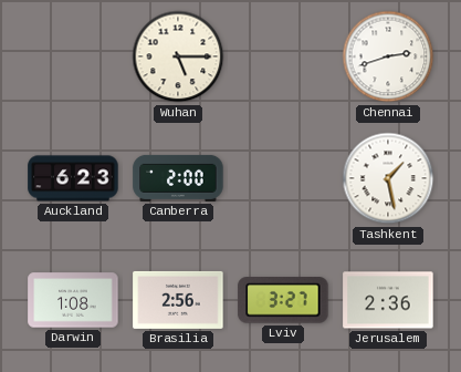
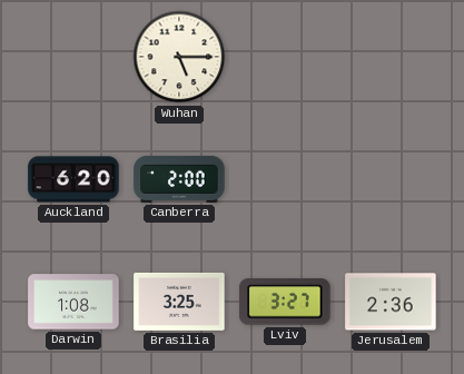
Chennai: 2:42 -> none (388, 56)
Auckland: 6:23 -> 6:20 (73, 179)
Tashkent: 1:28 -> none (388, 178)
Brasilia: 2:56 -> 3:25 (179, 302)
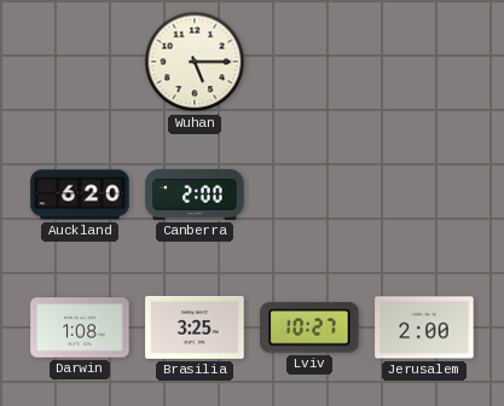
Lviv: 3:27 -> 10:27 (309, 327)
Jerusalem: 2:36 -> 2:00 (424, 327)
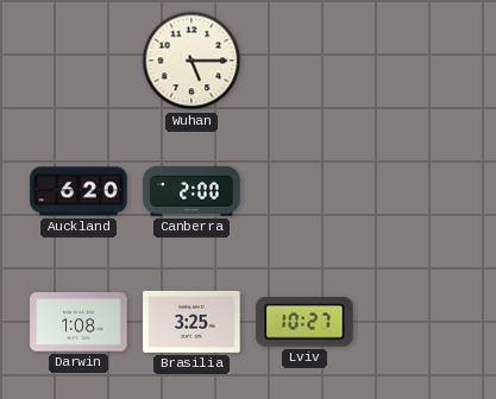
Jerusalem: 2:00 -> none (424, 327)
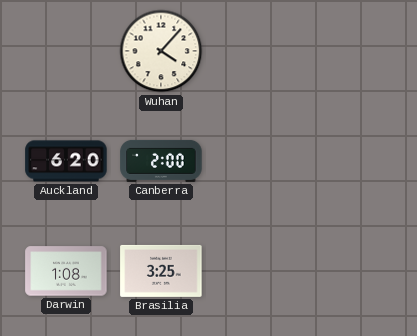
Wuhan: 5:15 -> 4:07 (161, 51)
Lviv: 10:27 -> none (304, 322)
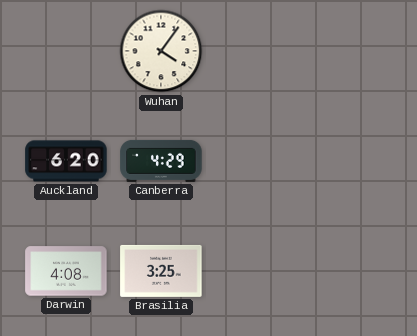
Wuhan: 4:07 -> 4:06 (161, 51)
Canberra: 2:00 -> 4:29 (161, 161)
Darwin: 1:08 -> 4:08 (66, 271)
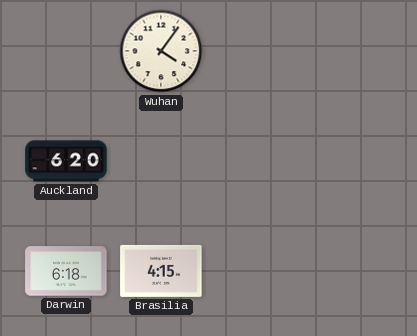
Canberra: 4:29 -> none (161, 161)
Darwin: 4:08 -> 6:18 (66, 271)
Brasilia: 3:25 -> 4:15 (161, 271)
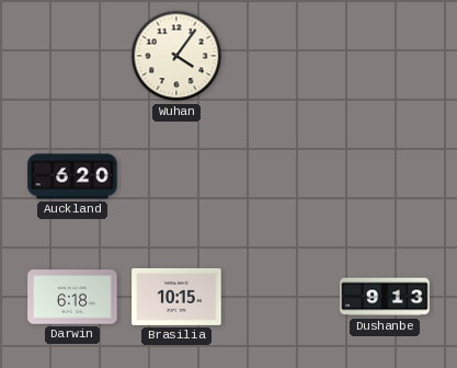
Brasilia: 4:15 -> 10:15 (176, 297)
Dushanbe: none -> 9:13 (385, 297)
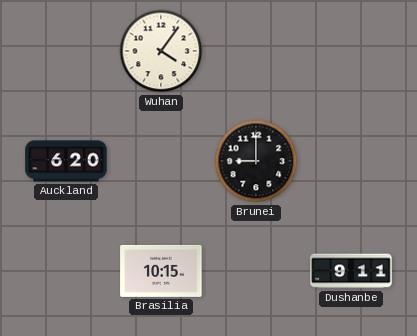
Brunei: none -> 9:00 (256, 161)
Darwin: 6:18 -> none (72, 297)
Dushanbe: 9:13 -> 9:11 (351, 271)
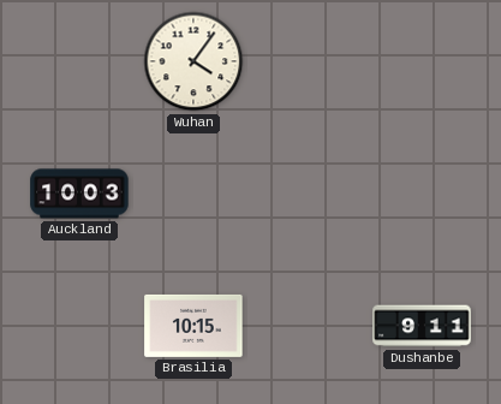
Auckland: 6:20 -> 10:03 (79, 194)
Brunei: 9:00 -> none (256, 161)
